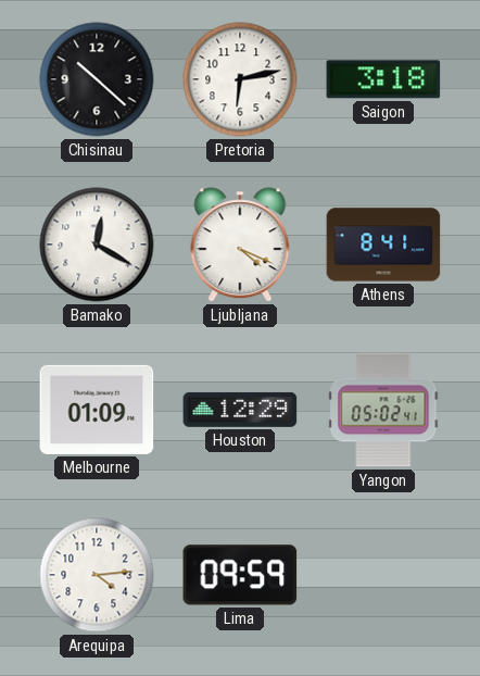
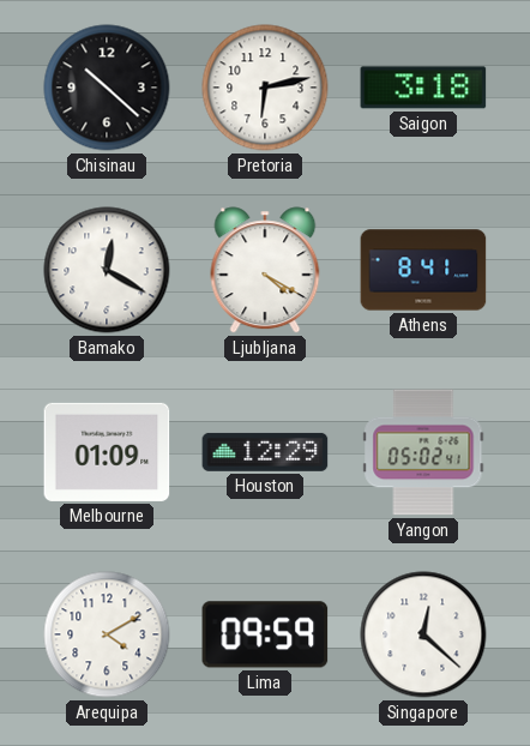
Ljubljana: 4:19 -> 4:20 (265, 270)
Arequipa: 4:14 -> 4:10 (107, 634)
Singapore: none -> 12:22 (423, 634)
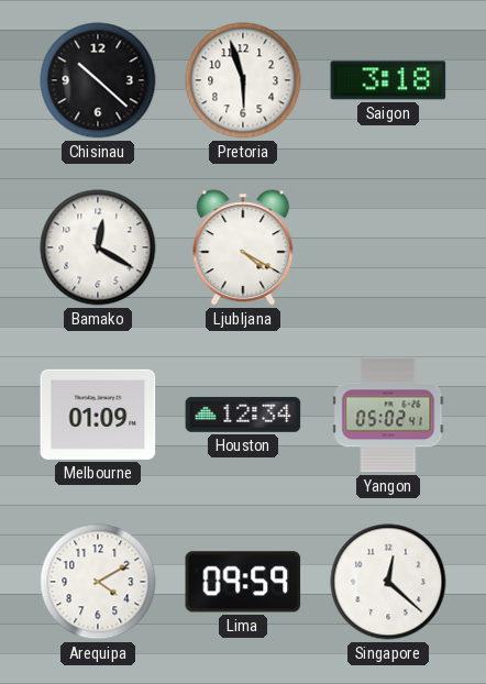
Pretoria: 6:13 -> 5:57 (243, 80)
Athens: 8:41 -> none (423, 270)
Houston: 12:29 -> 12:34 (243, 415)
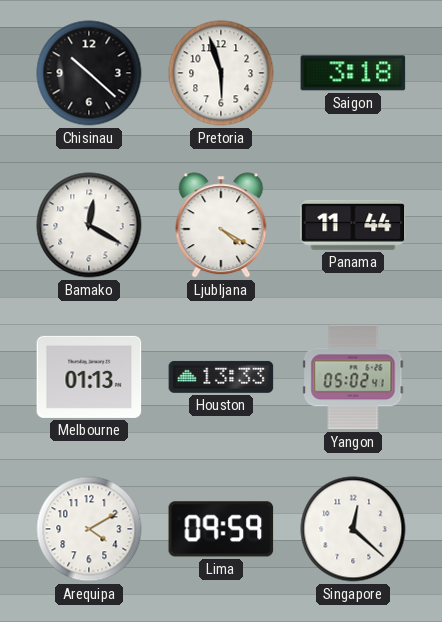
Panama: none -> 11:44 (353, 225)
Melbourne: 01:09 -> 01:13 (89, 377)
Houston: 12:34 -> 13:33 (221, 377)
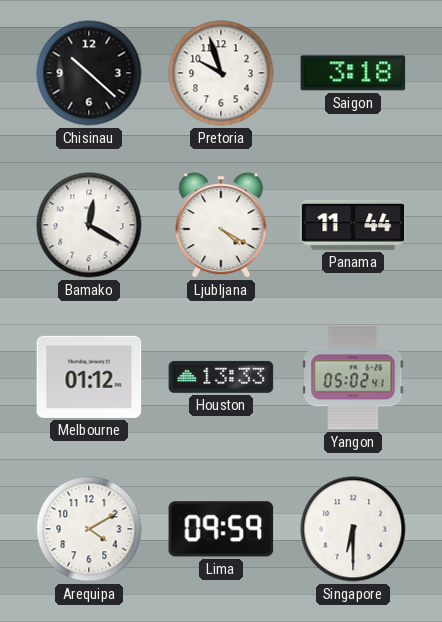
Pretoria: 5:57 -> 9:57 (221, 73)
Melbourne: 01:13 -> 01:12 (89, 377)
Singapore: 12:22 -> 6:30 (353, 529)
